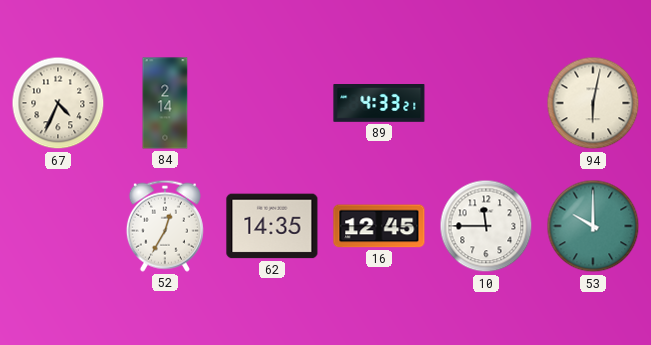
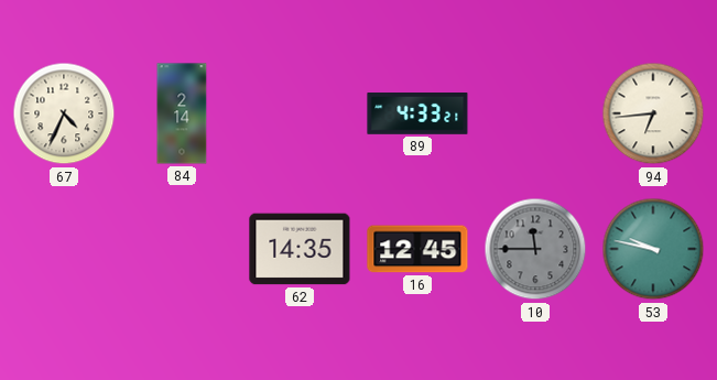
94: 6:02 -> 6:44 (653, 113)
52: 12:35 -> none (165, 226)
10 dial: white -> grey (535, 249)
53: 10:00 -> 9:47 (653, 249)
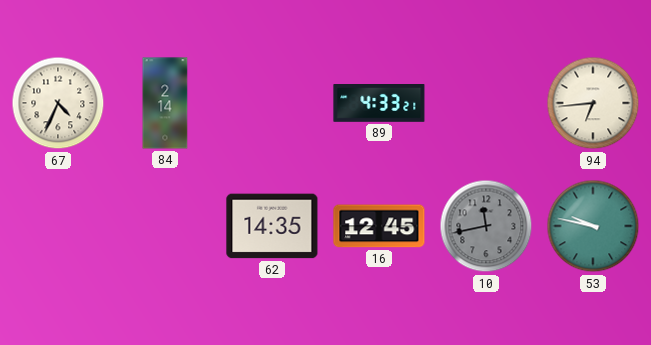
10: 11:45 -> 11:43 (486, 226)
